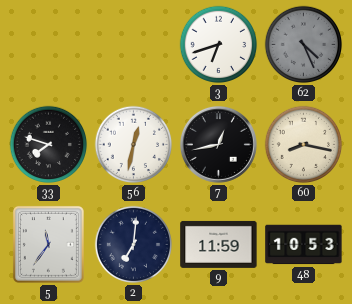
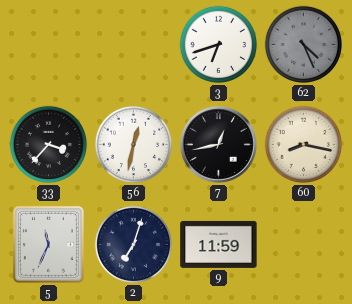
33: 7:48 -> 3:37 (49, 145)
5: 11:36 -> 11:34 (48, 244)
2: 7:01 -> 7:03 (134, 245)
48: 10:53 -> none (304, 245)
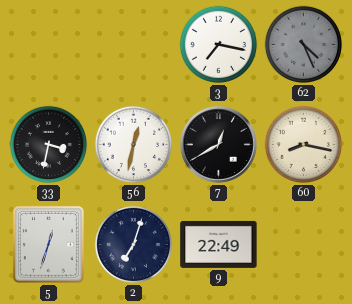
3: 6:42 -> 7:17 (219, 45)
33: 3:37 -> 3:32 (49, 145)
7: 12:43 -> 12:40 (218, 144)
5: 11:34 -> 12:33 (48, 244)
9: 11:59 -> 22:49 (219, 244)
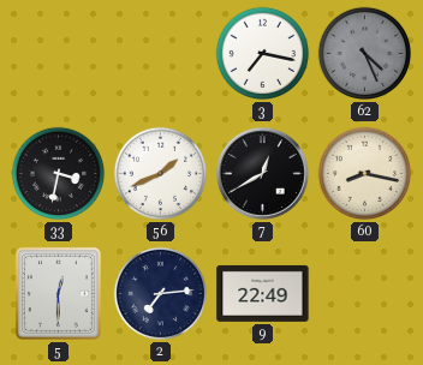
56: 12:32 -> 1:41 (161, 174)
5: 12:33 -> 12:30 (58, 293)
2: 7:03 -> 7:14 (161, 294)
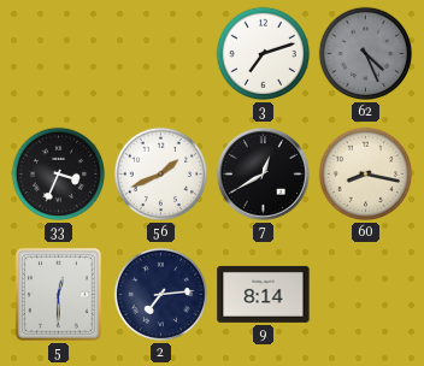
3: 7:17 -> 7:12 (264, 54)
33: 3:32 -> 3:34 (59, 175)
9: 22:49 -> 8:14 (264, 294)
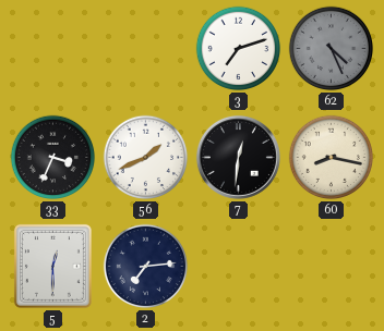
7: 12:40 -> 12:31 (238, 157)
9: 8:14 -> none (264, 294)
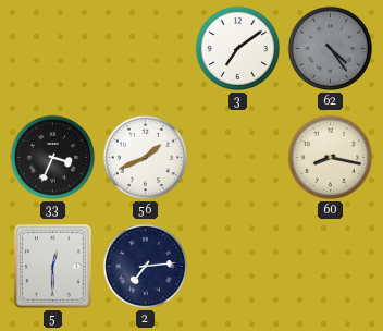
3: 7:12 -> 7:09 (238, 49)
62: 4:26 -> 4:24 (331, 49)
7: 12:31 -> none (238, 157)
